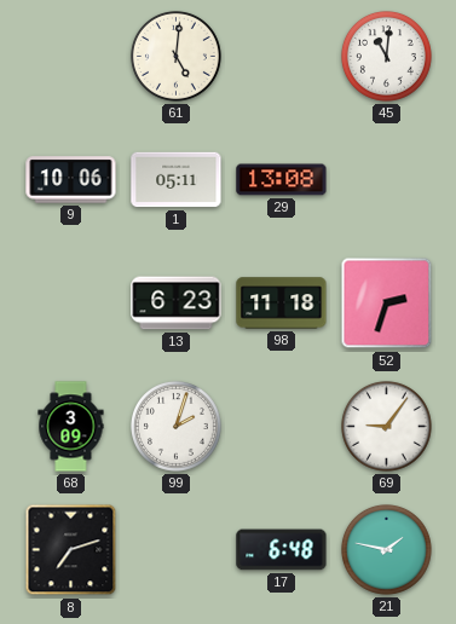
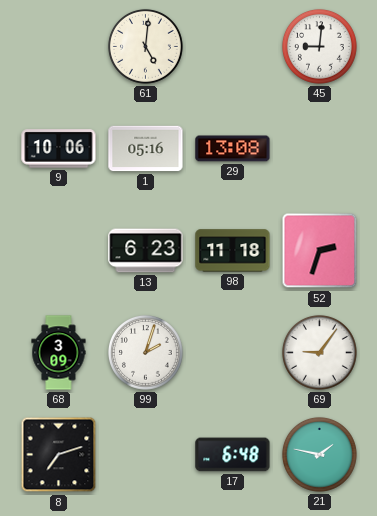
45: 11:01 -> 9:01 (319, 46)
1: 05:11 -> 05:16 (146, 149)
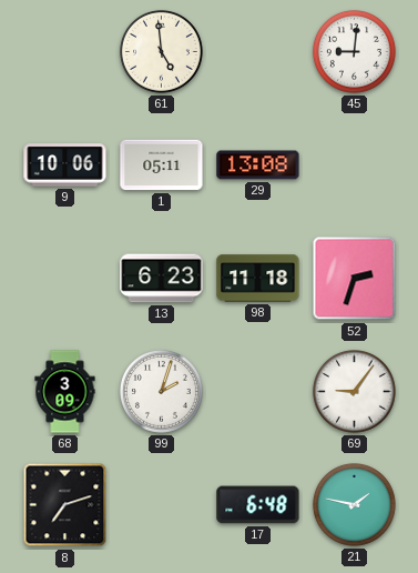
61: 5:01 -> 4:59 (161, 51)
1: 05:16 -> 05:11 (162, 165)
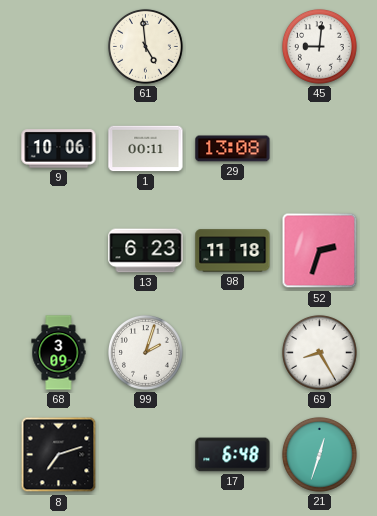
1: 05:11 -> 00:11 (146, 149)
69: 9:06 -> 8:25 (319, 352)
21: 1:47 -> 12:33 (319, 454)
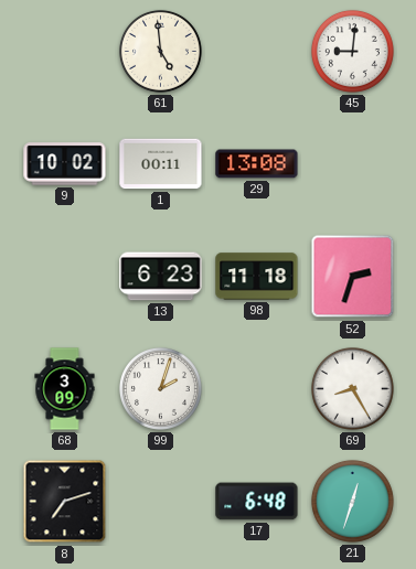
9: 10:06 -> 10:02 (65, 164)
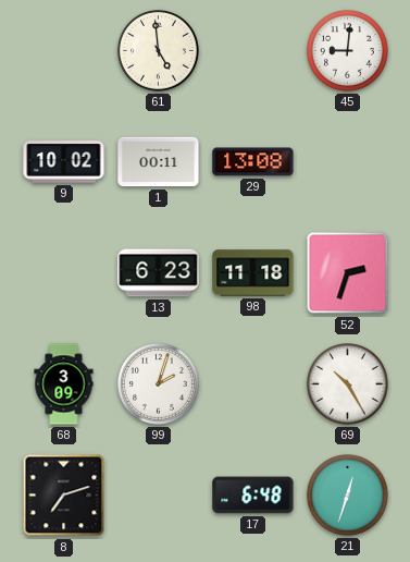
69: 8:25 -> 10:25 (347, 383)
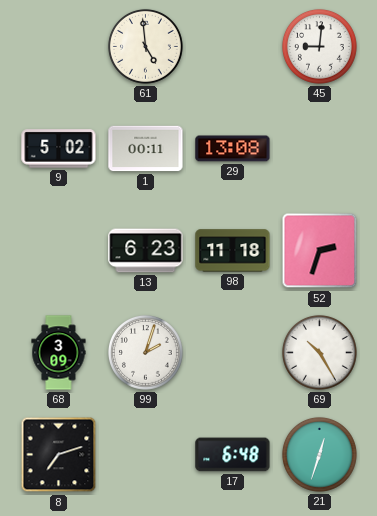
9: 10:02 -> 5:02 (59, 149)
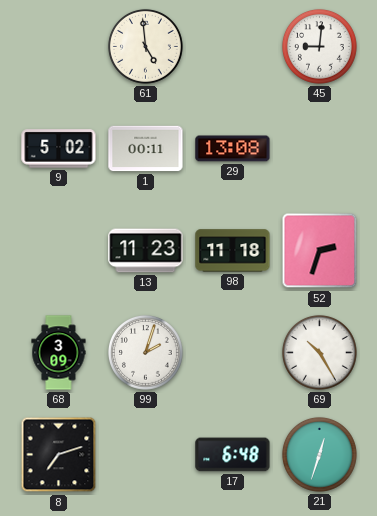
13: 6:23 -> 11:23 (146, 251)
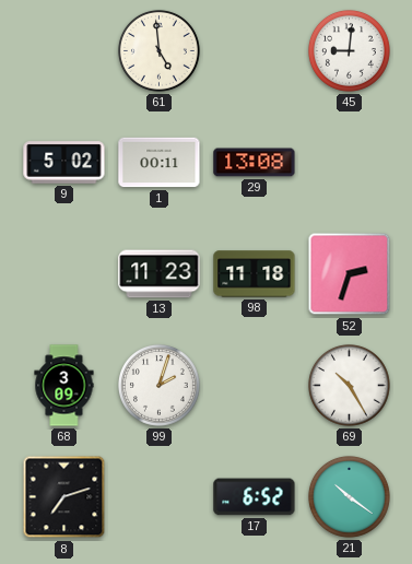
17: 6:48 -> 6:52 (255, 497)
21: 12:33 -> 10:21 (349, 496)
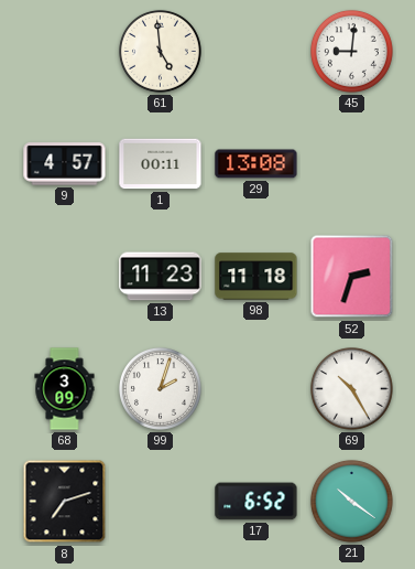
9: 5:02 -> 4:57 (65, 164)
